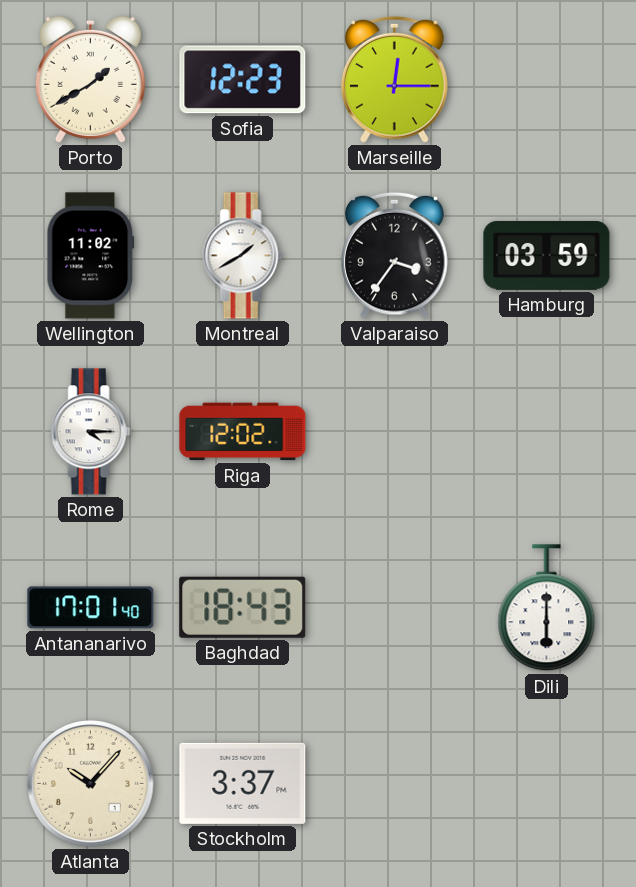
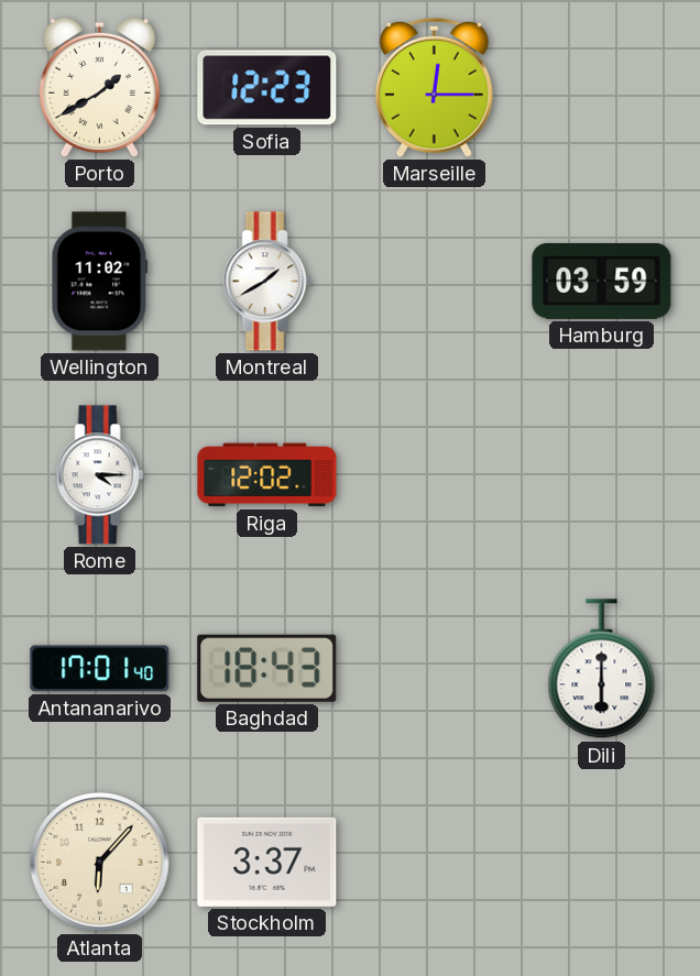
Valparaiso: 3:36 -> none (395, 255)
Atlanta: 10:07 -> 6:07 (100, 863)
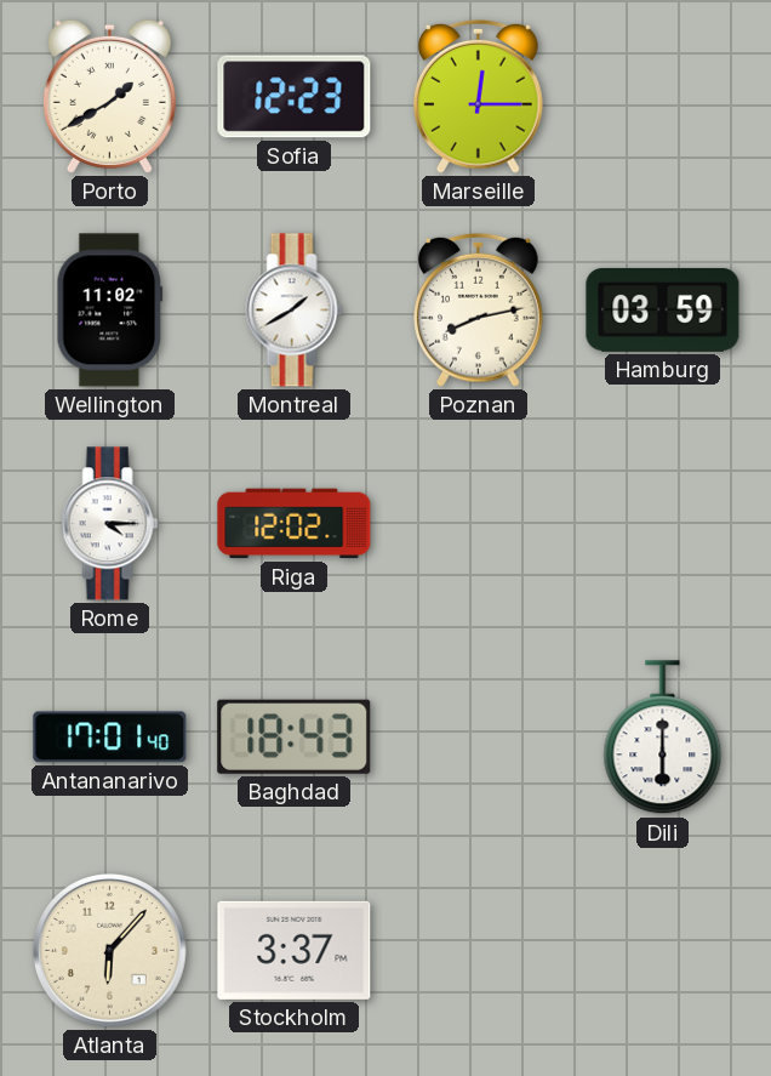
Poznan: none -> 8:13 (479, 309)
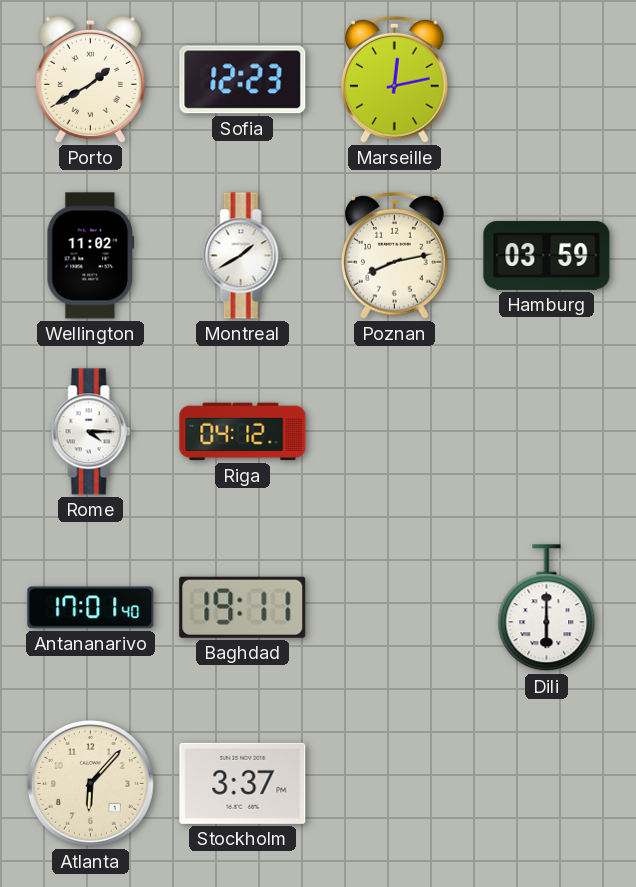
Marseille: 12:15 -> 12:13 (395, 79)
Riga: 12:02 -> 04:12 (243, 432)
Baghdad: 18:43 -> 19:11 (243, 607)
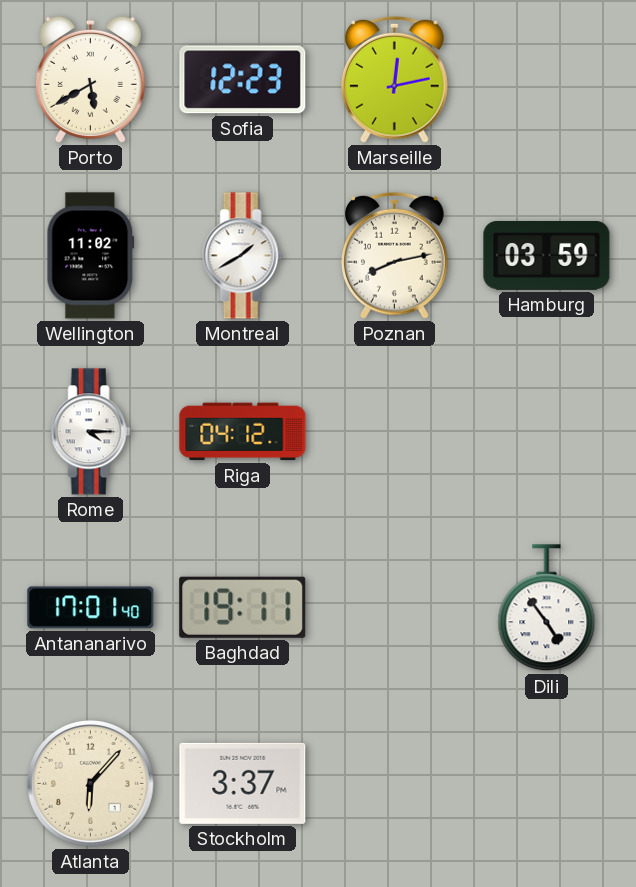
Porto: 1:40 -> 5:40 (90, 79)
Dili: 6:00 -> 4:54 (547, 608)
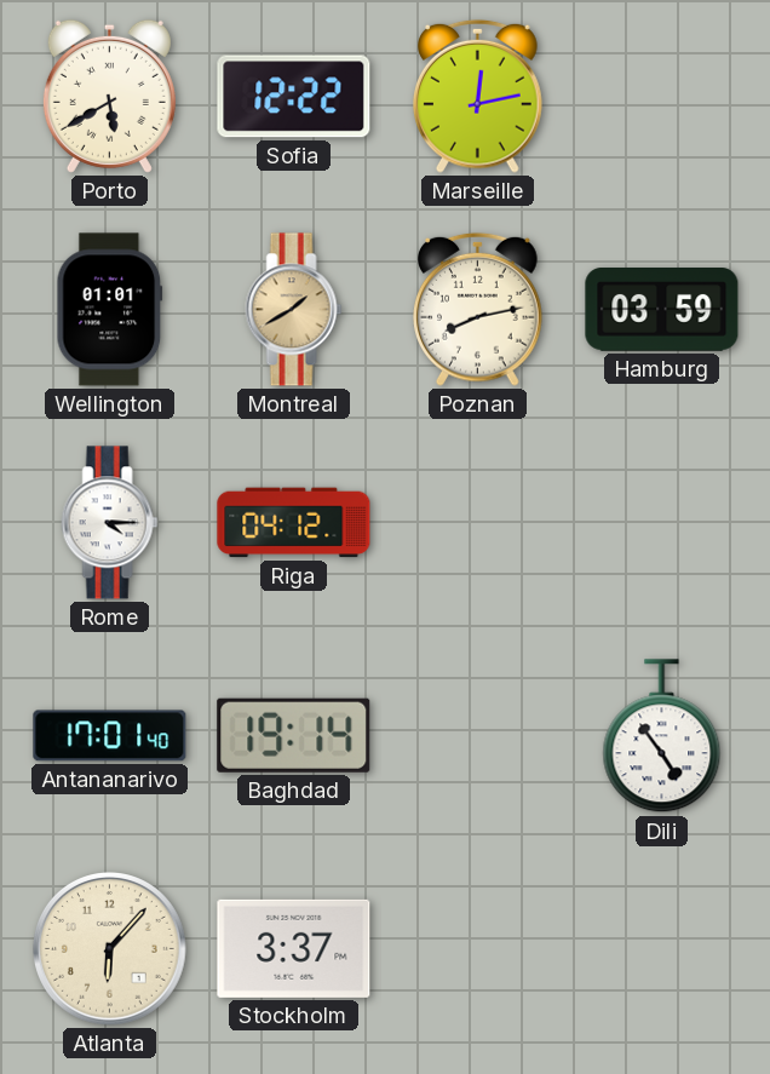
Sofia: 12:23 -> 12:22 (294, 97)
Wellington: 11:02 -> 01:01 (110, 310)
Montreal dial: white -> champagne (294, 310)
Baghdad: 19:11 -> 19:14 (294, 735)
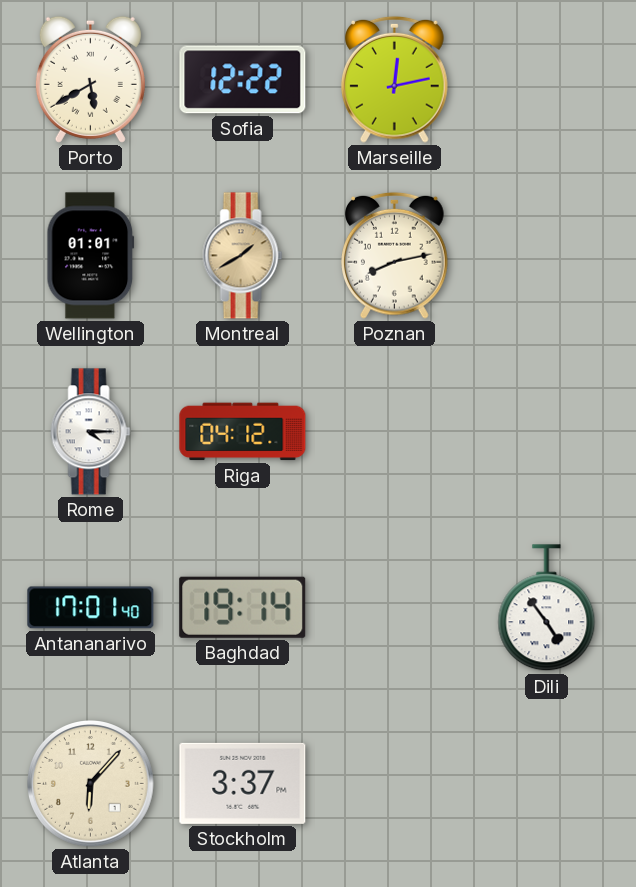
Hamburg: 03:59 -> none (662, 310)
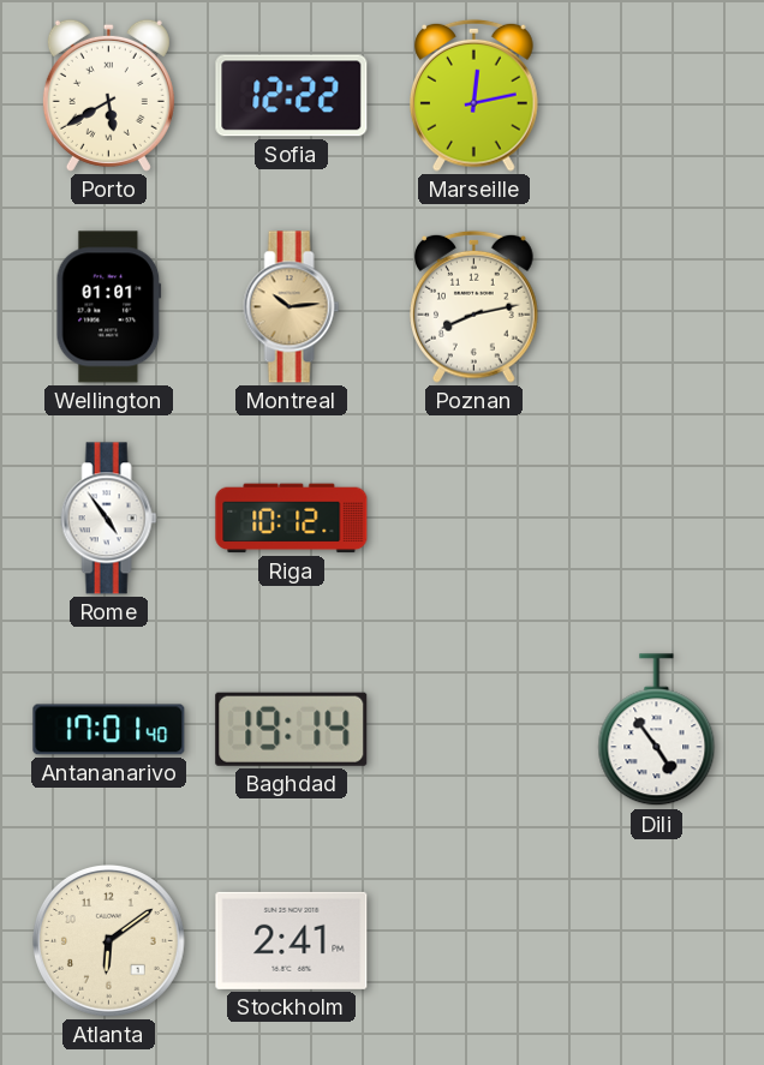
Montreal: 1:40 -> 10:14 (292, 307)
Rome: 4:15 -> 4:54 (109, 519)
Riga: 04:12 -> 10:12 (292, 519)
Atlanta: 6:07 -> 6:09 (109, 941)
Stockholm: 3:37 -> 2:41 (292, 940)
